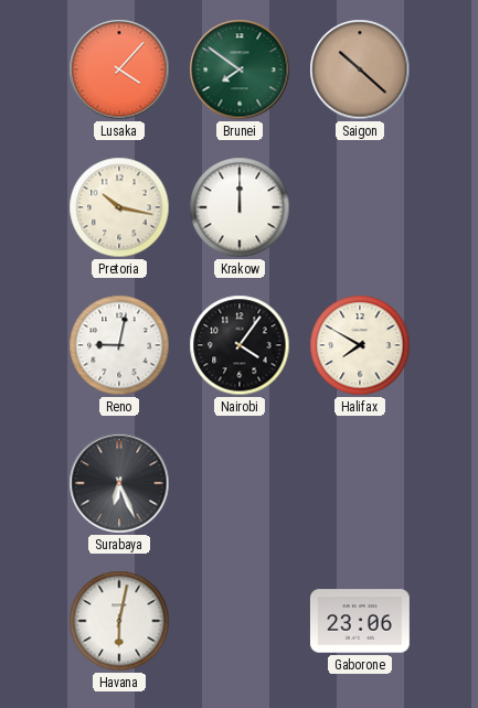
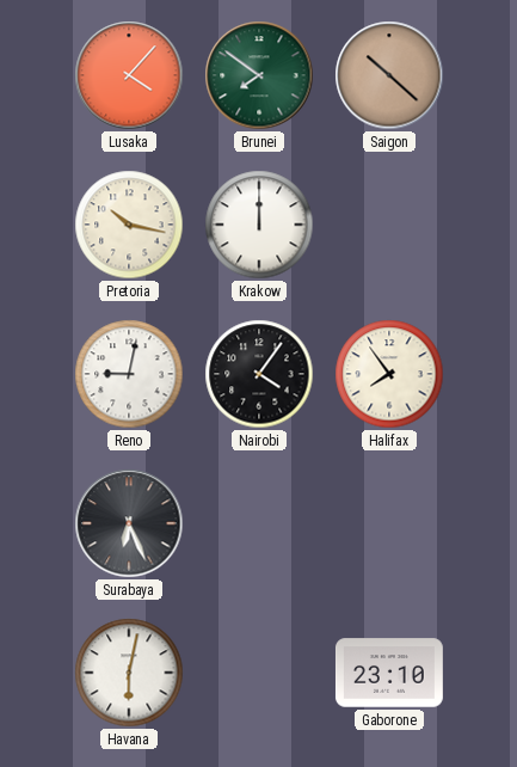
Halifax: 7:50 -> 7:54 (389, 374)
Gaborone: 23:06 -> 23:10 (389, 673)
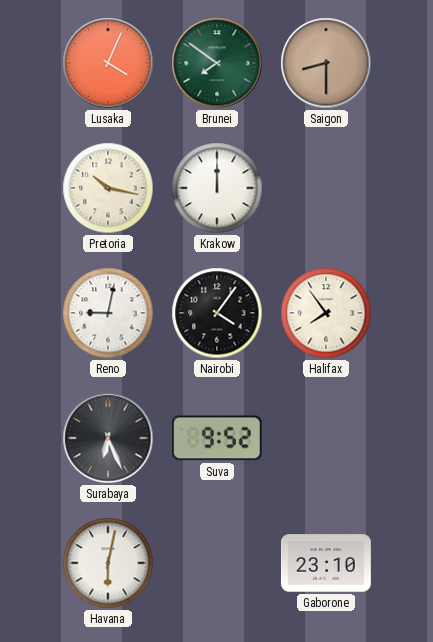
Lusaka: 4:07 -> 4:04 (108, 63)
Saigon: 10:22 -> 8:30 (326, 63)
Suva: none -> 9:52 (217, 438)
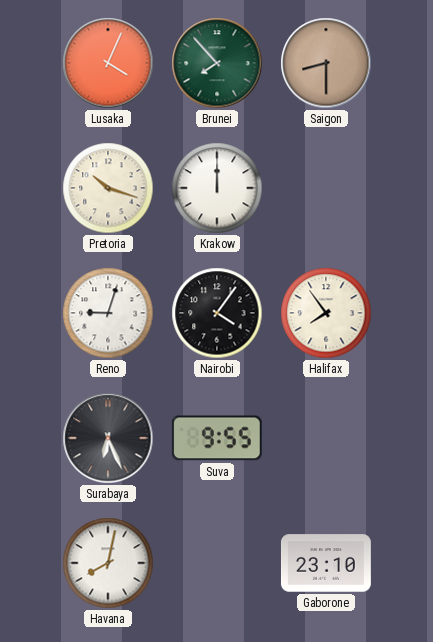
Brunei: 7:51 -> 7:53 (217, 63)
Pretoria: 10:17 -> 10:18 (108, 188)
Reno: 9:02 -> 9:03 (108, 313)
Suva: 9:52 -> 9:55 (217, 438)
Havana: 6:02 -> 8:02 (108, 563)
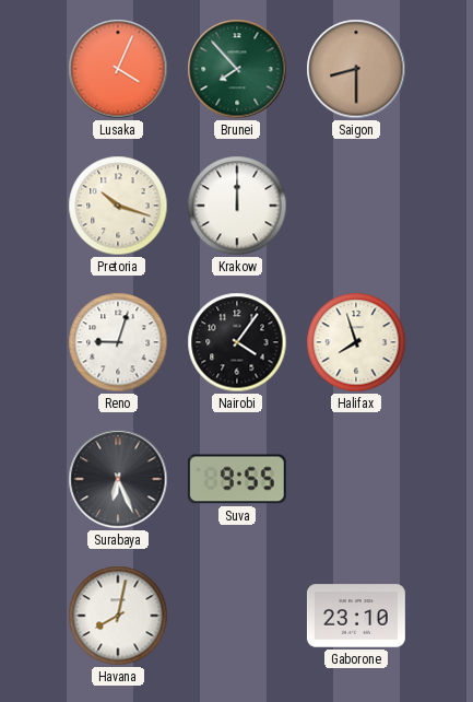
Halifax: 7:54 -> 7:57 (356, 342)
